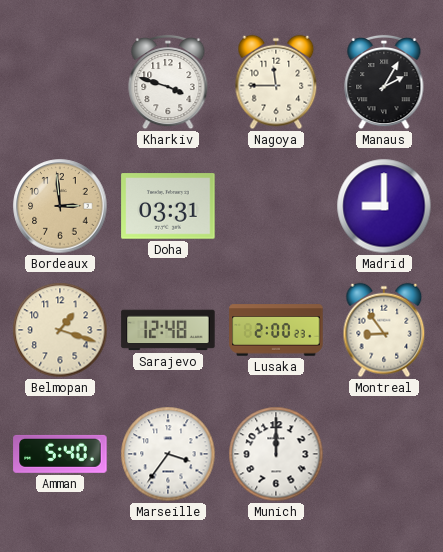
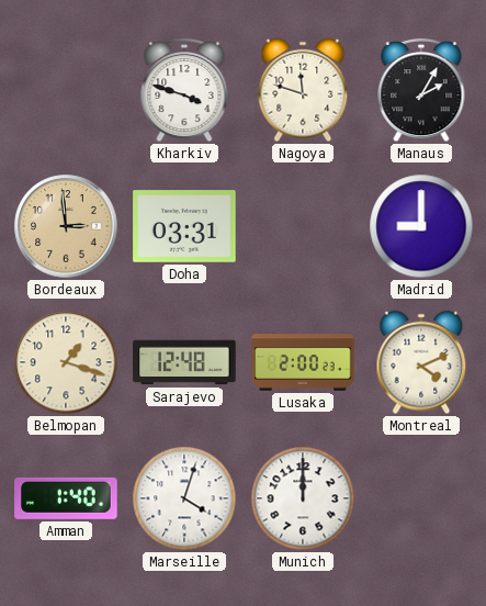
Nagoya: 11:45 -> 11:48 (303, 90)
Montreal: 8:54 -> 4:11 (421, 362)
Amman: 5:40 -> 1:40 (66, 498)
Marseille: 3:36 -> 4:03 (184, 498)
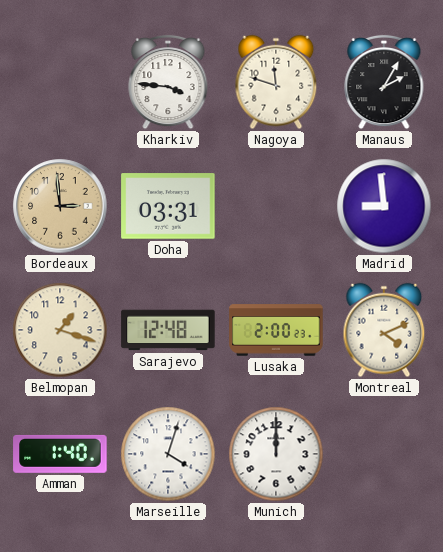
Kharkiv: 3:48 -> 3:46 (168, 82)
Madrid: 9:00 -> 8:59 (384, 206)
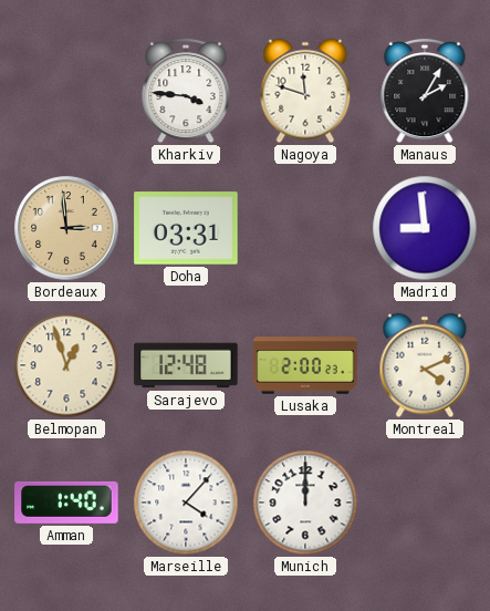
Belmopan: 1:18 -> 12:57 (66, 365)
Marseille: 4:03 -> 4:07 (186, 503)
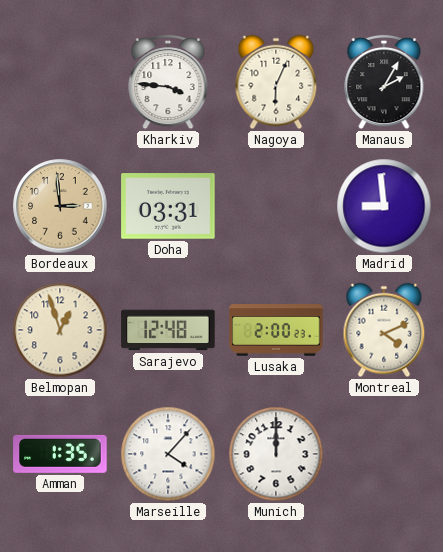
Nagoya: 11:48 -> 6:04 (276, 82)
Amman: 1:40 -> 1:35 (60, 454)
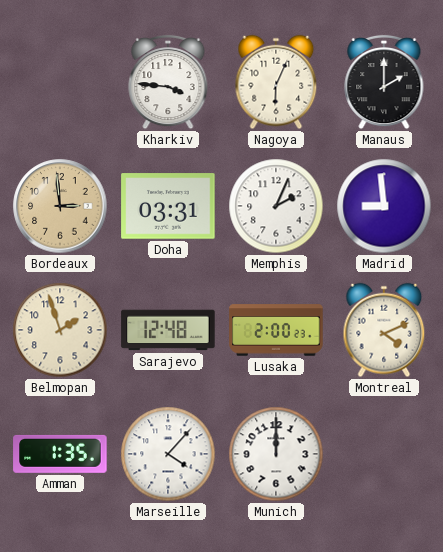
Manaus: 2:05 -> 2:00 (384, 82)
Memphis: none -> 2:04 (276, 206)
Belmopan: 12:57 -> 1:57 (60, 330)
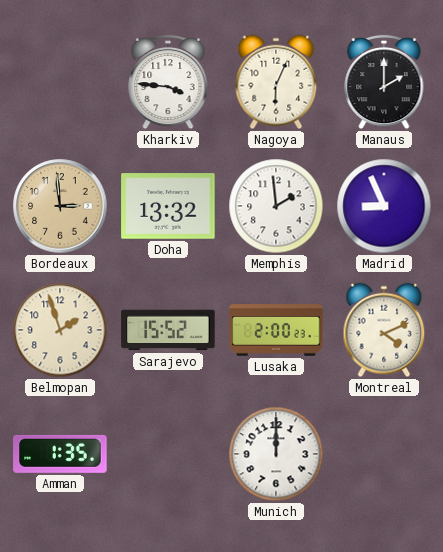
Doha: 03:31 -> 13:32 (168, 206)
Memphis: 2:04 -> 1:59 (276, 206)
Madrid: 8:59 -> 8:56 (384, 206)
Sarajevo: 12:48 -> 15:52 (168, 330)
Marseille: 4:07 -> none (168, 454)
